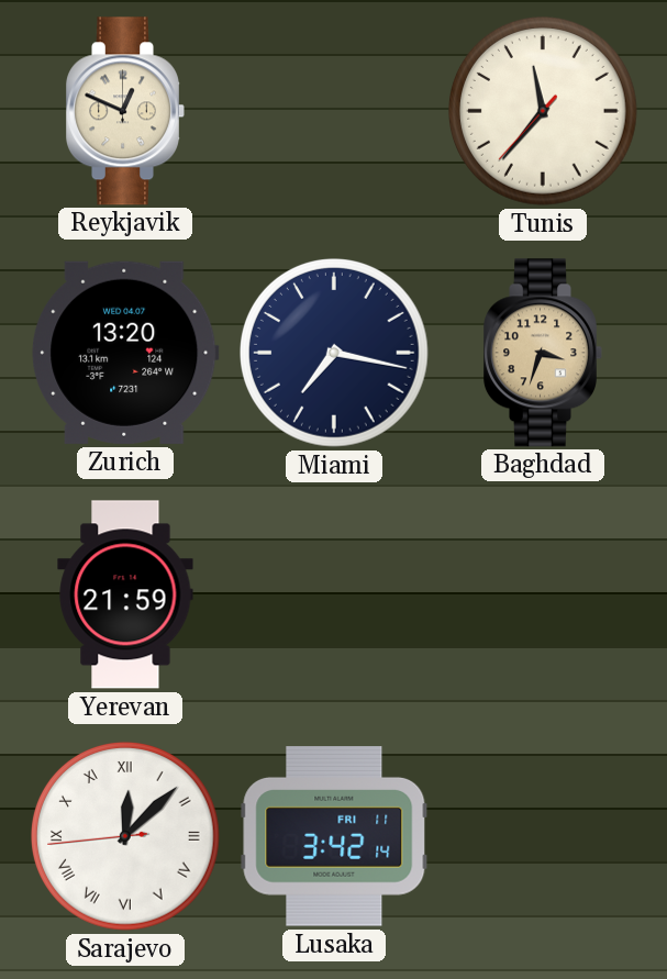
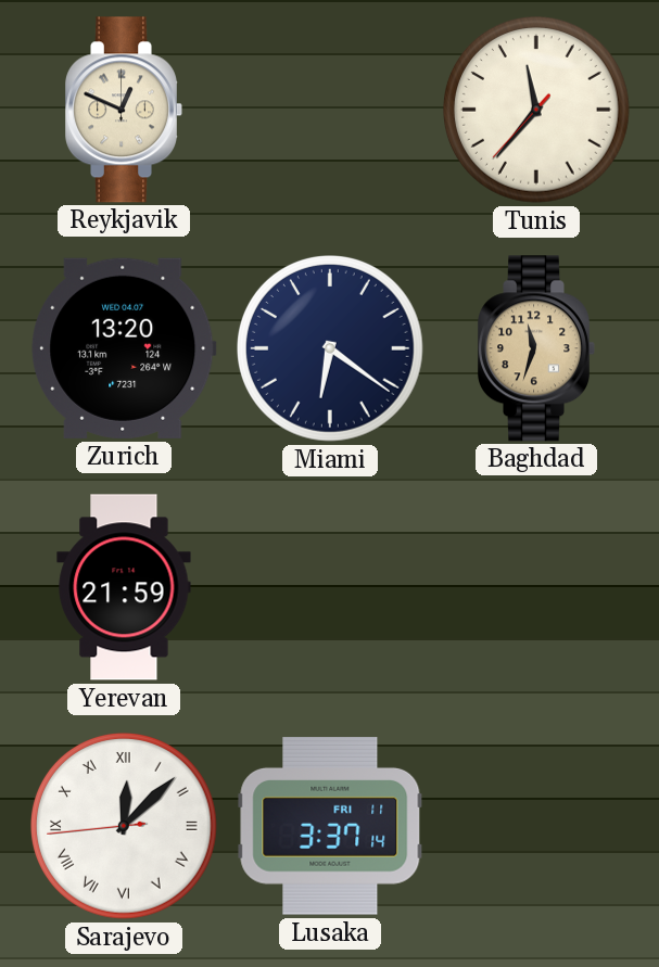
Miami: 7:17 -> 6:21 (331, 349)
Baghdad: 3:33 -> 11:33 (536, 348)
Lusaka: 3:42 -> 3:37 (330, 827)
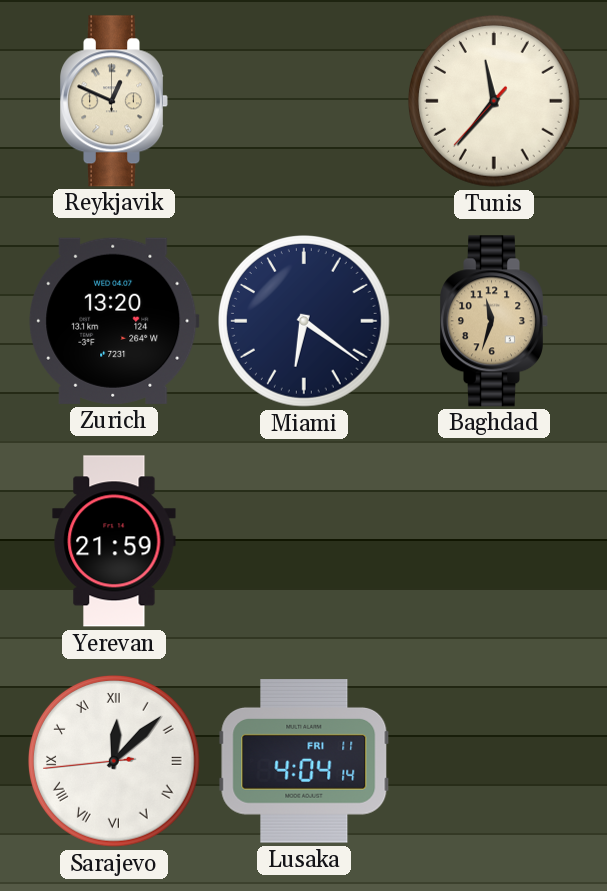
Lusaka: 3:37 -> 4:04 (304, 762)
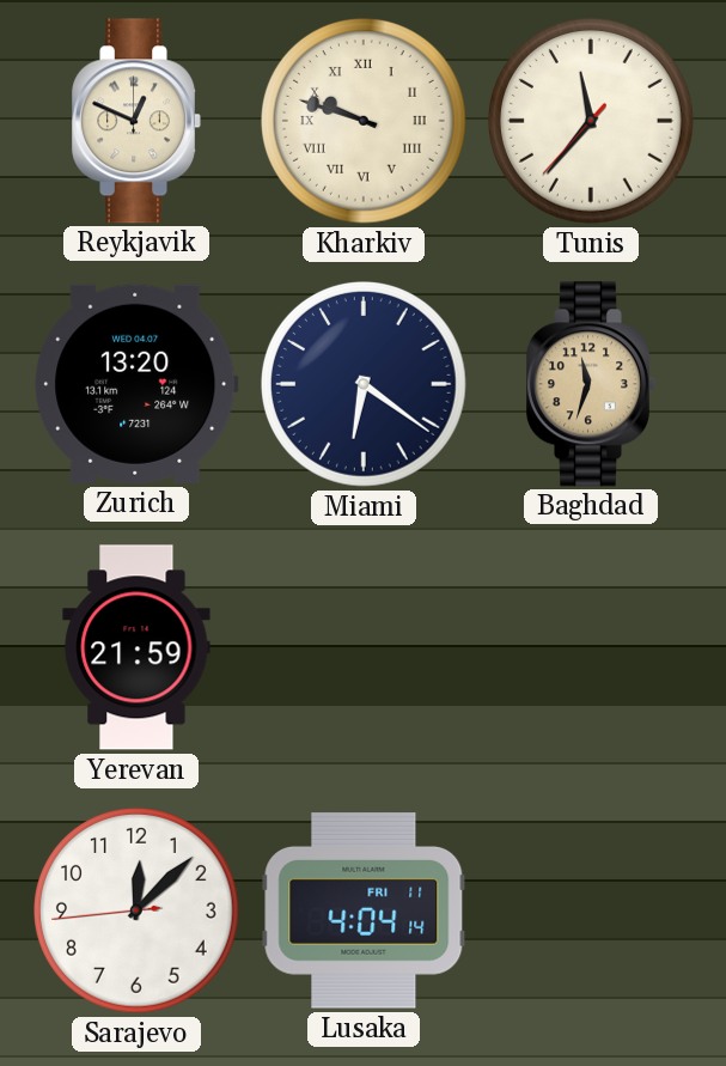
Kharkiv: none -> 9:48 (365, 122)
Sarajevo numerals: Roman -> Arabic (138, 912)
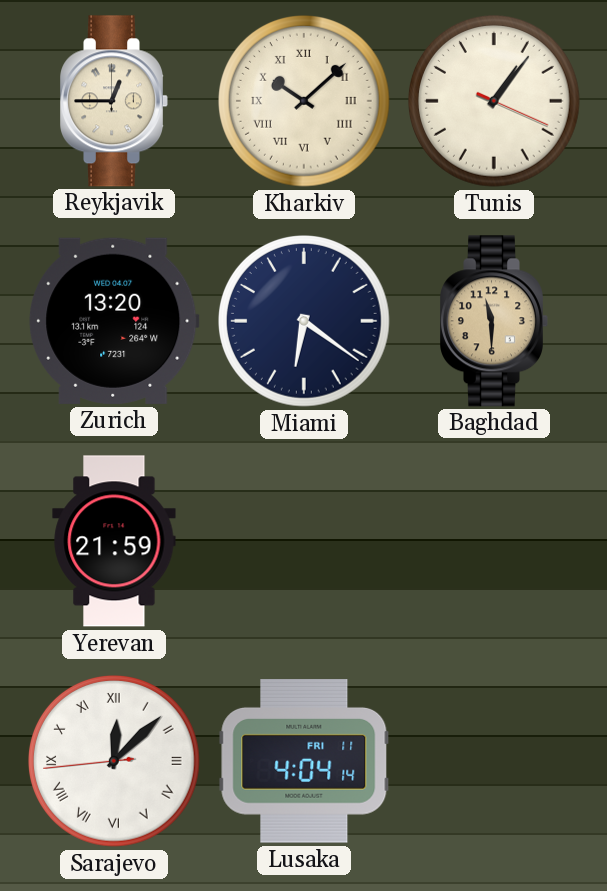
Reykjavik: 12:49 -> 12:45 (114, 101)
Kharkiv: 9:48 -> 10:08 (305, 102)
Tunis: 11:36 -> 1:06 (495, 102)
Baghdad: 11:33 -> 11:30 (494, 321)
Sarajevo numerals: Arabic -> Roman (115, 762)
